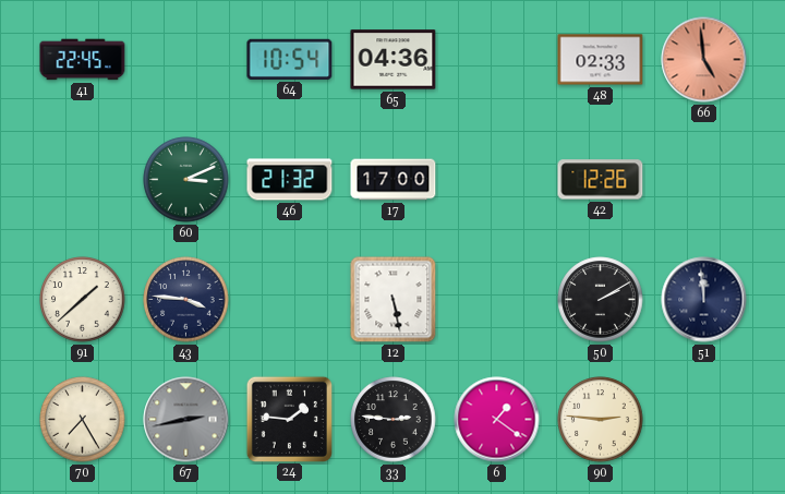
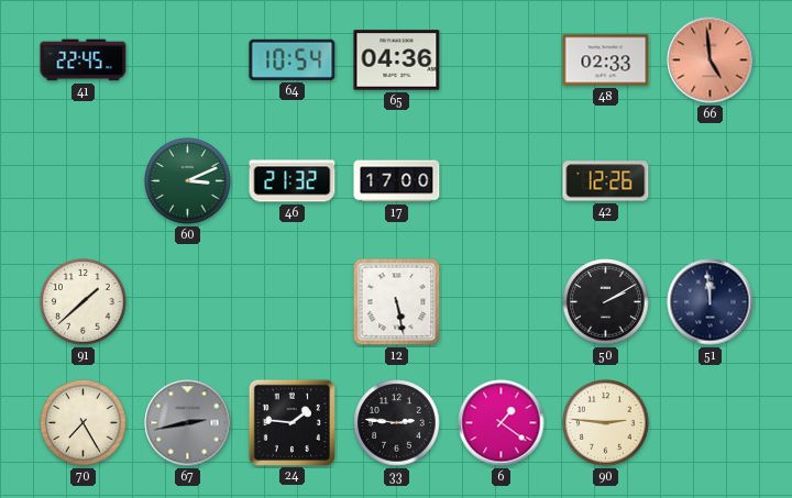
43: 3:46 -> none (186, 300)
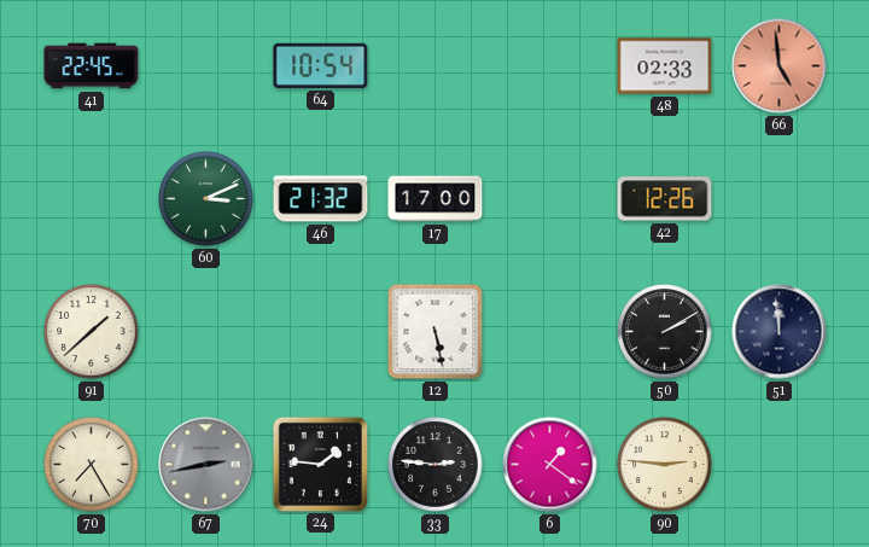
65: 04:36 -> none (397, 60)
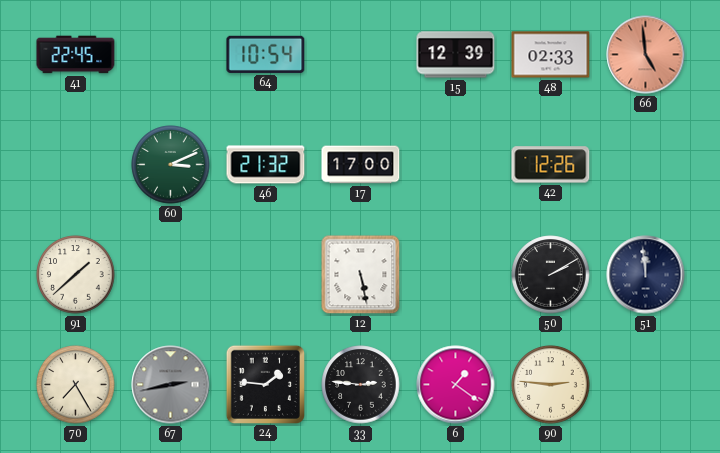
15: none -> 12:39 (456, 55)
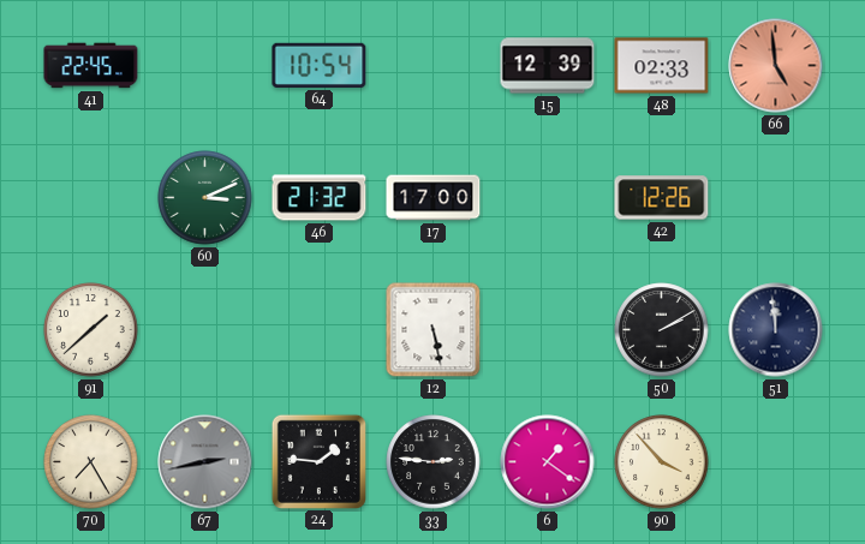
90: 2:46 -> 3:53 (662, 462)
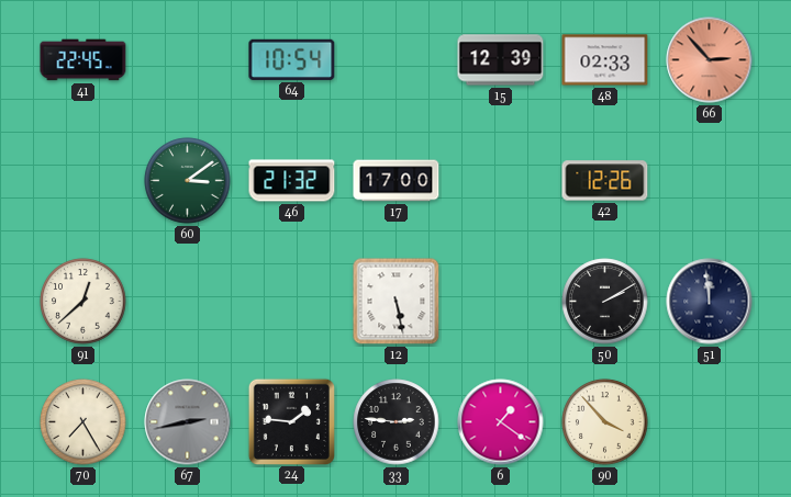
66: 4:59 -> 2:53 (710, 60)
60: 3:11 -> 3:09 (188, 181)
91: 1:38 -> 12:38 (83, 302)
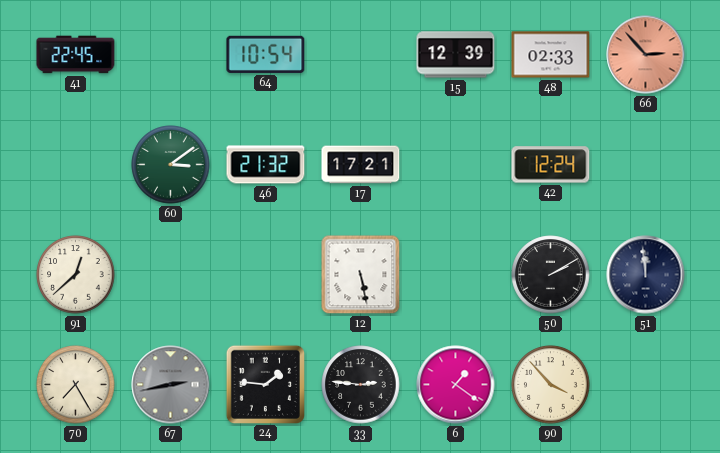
17: 17:00 -> 17:21 (361, 165)
42: 12:26 -> 12:24 (551, 165)
